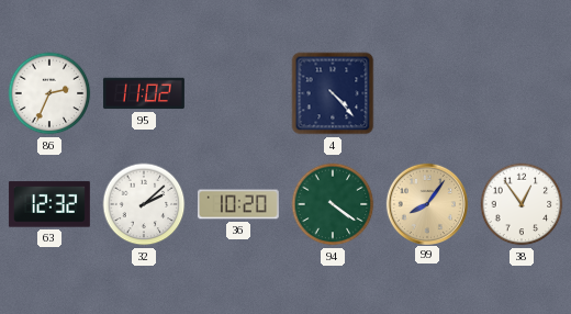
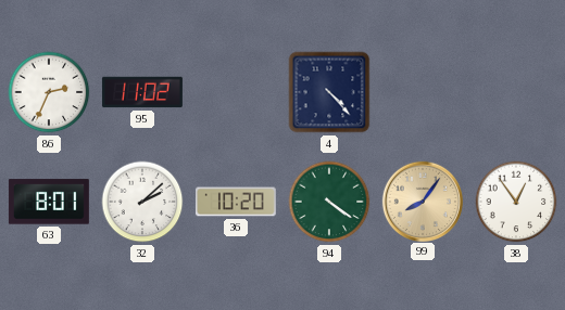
63: 12:32 -> 8:01 (49, 202)
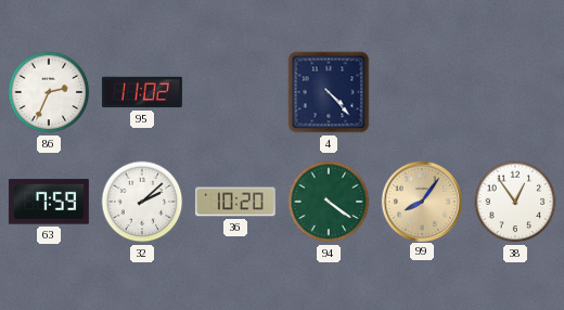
63: 8:01 -> 7:59 (49, 202)
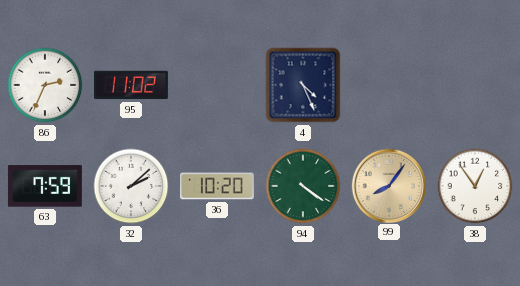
4: 4:23 -> 4:26 (303, 85)
